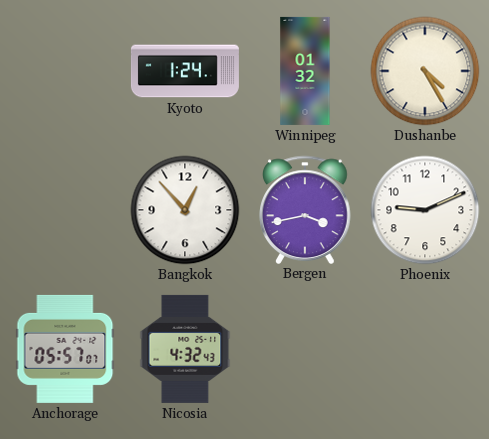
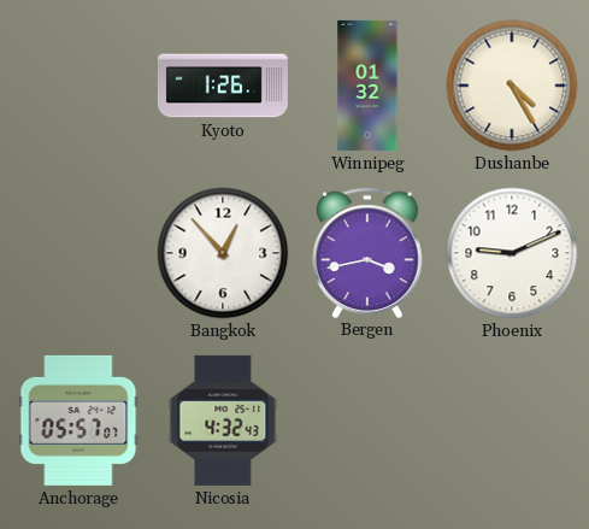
Kyoto: 1:24 -> 1:26 (223, 86)
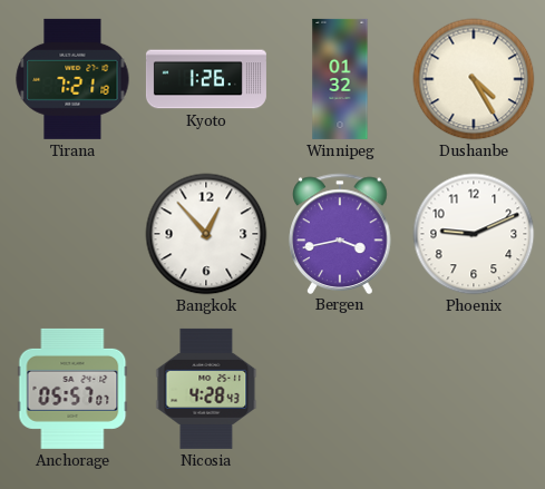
Tirana: none -> 7:21 (72, 79)
Nicosia: 4:32 -> 4:28 (206, 389)
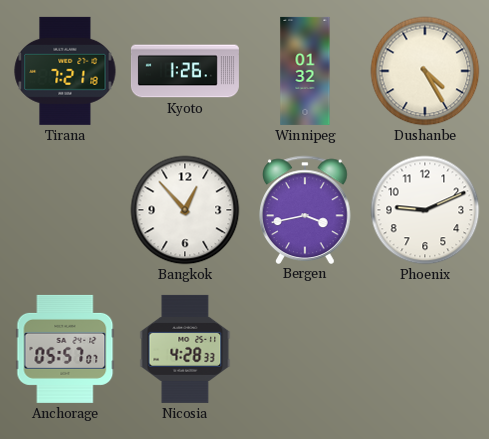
Nicosia: 4:28:43 -> 4:28:33 (185, 349)
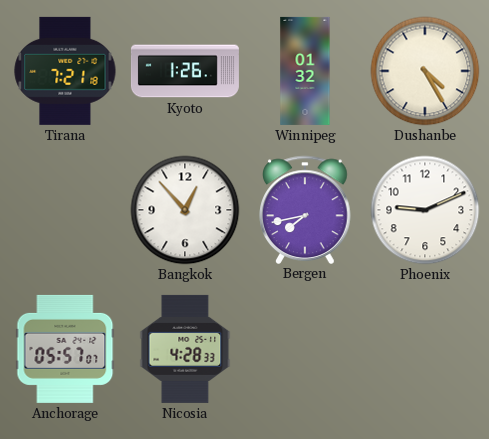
Bergen: 3:43 -> 7:43 (305, 209)
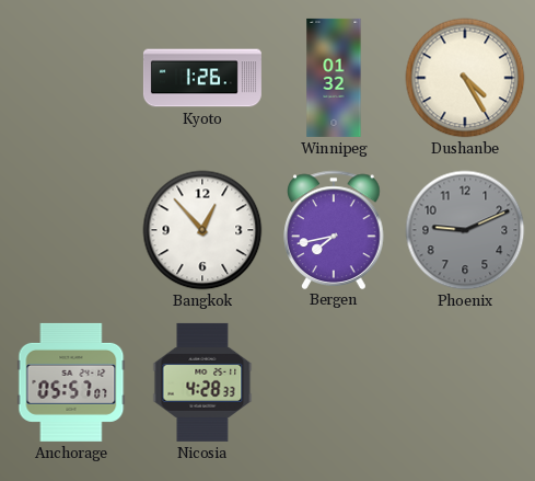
Tirana: 7:21 -> none (65, 71)
Phoenix dial: white -> grey (465, 230)
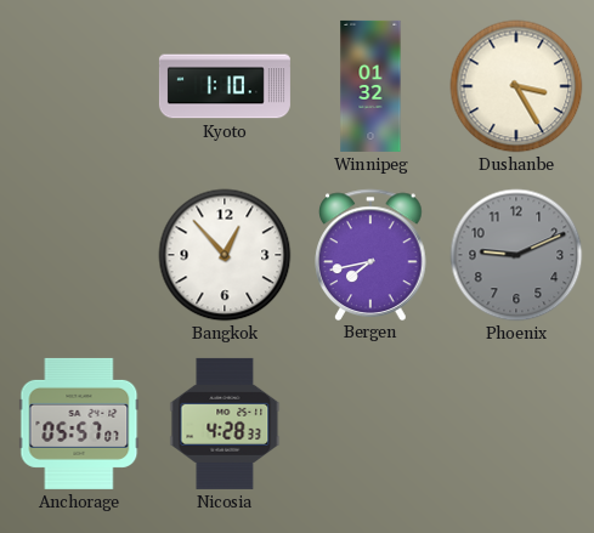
Kyoto: 1:26 -> 1:10 (225, 86)
Dushanbe: 4:25 -> 3:25 (516, 86)
